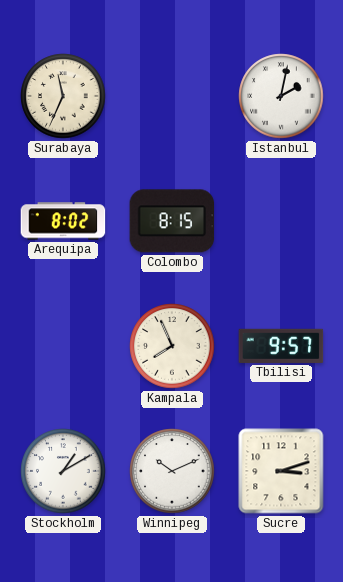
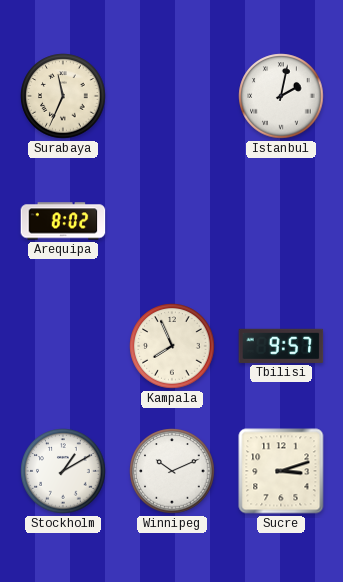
Colombo: 8:15 -> none (172, 221)
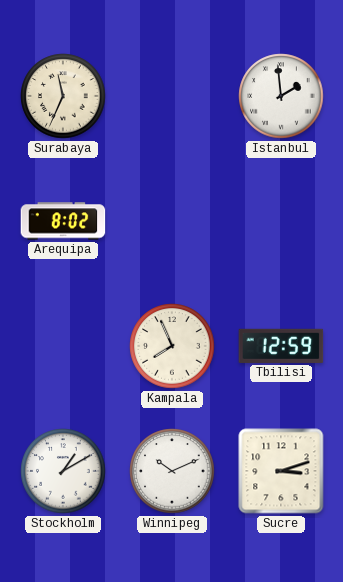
Istanbul: 2:02 -> 1:59 (281, 96)
Tbilisi: 9:57 -> 12:59 (281, 346)
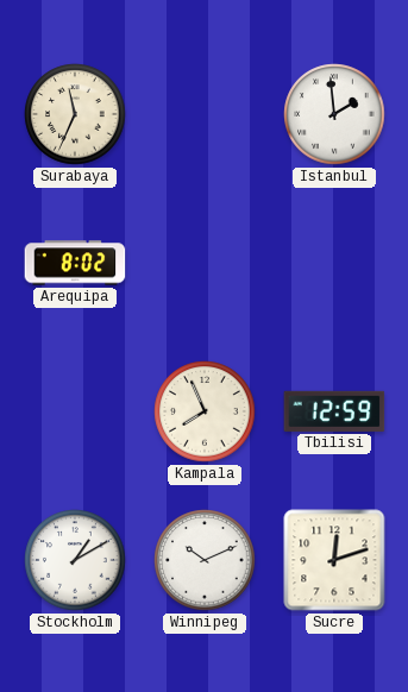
Sucre: 3:12 -> 12:12 (334, 560)
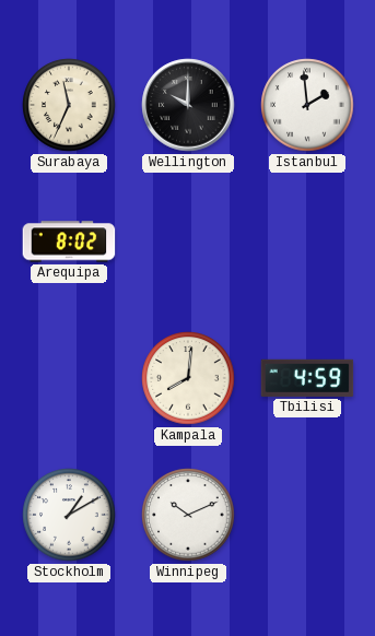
Wellington: none -> 10:00 (188, 105)
Kampala: 7:56 -> 8:01 (188, 378)
Tbilisi: 12:59 -> 4:59 (307, 378)
Sucre: 12:12 -> none (334, 560)
